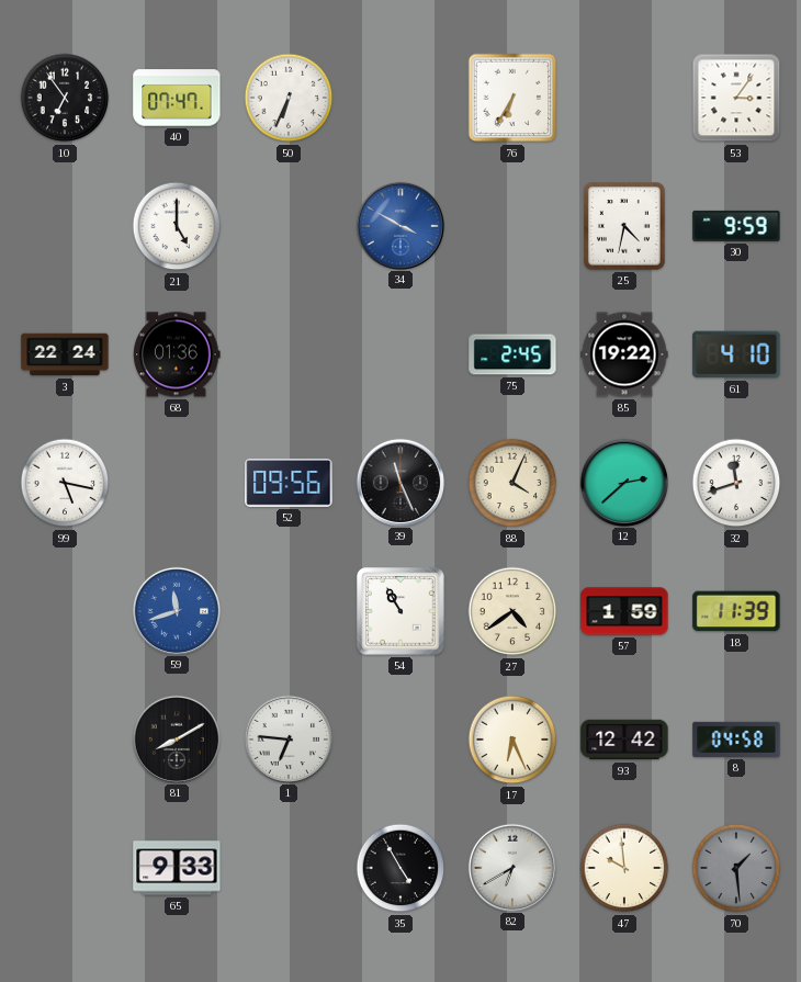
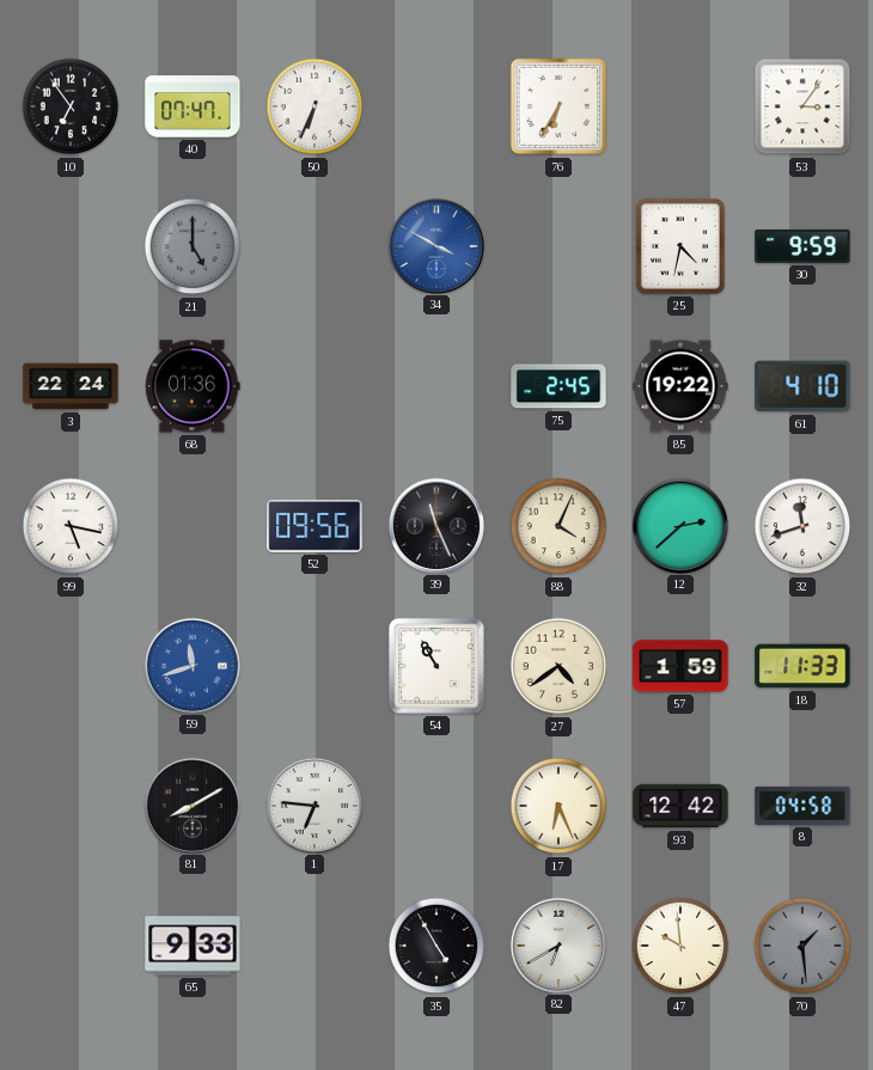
21 dial: white -> grey (193, 246)
18: 11:39 -> 11:33 (802, 666)
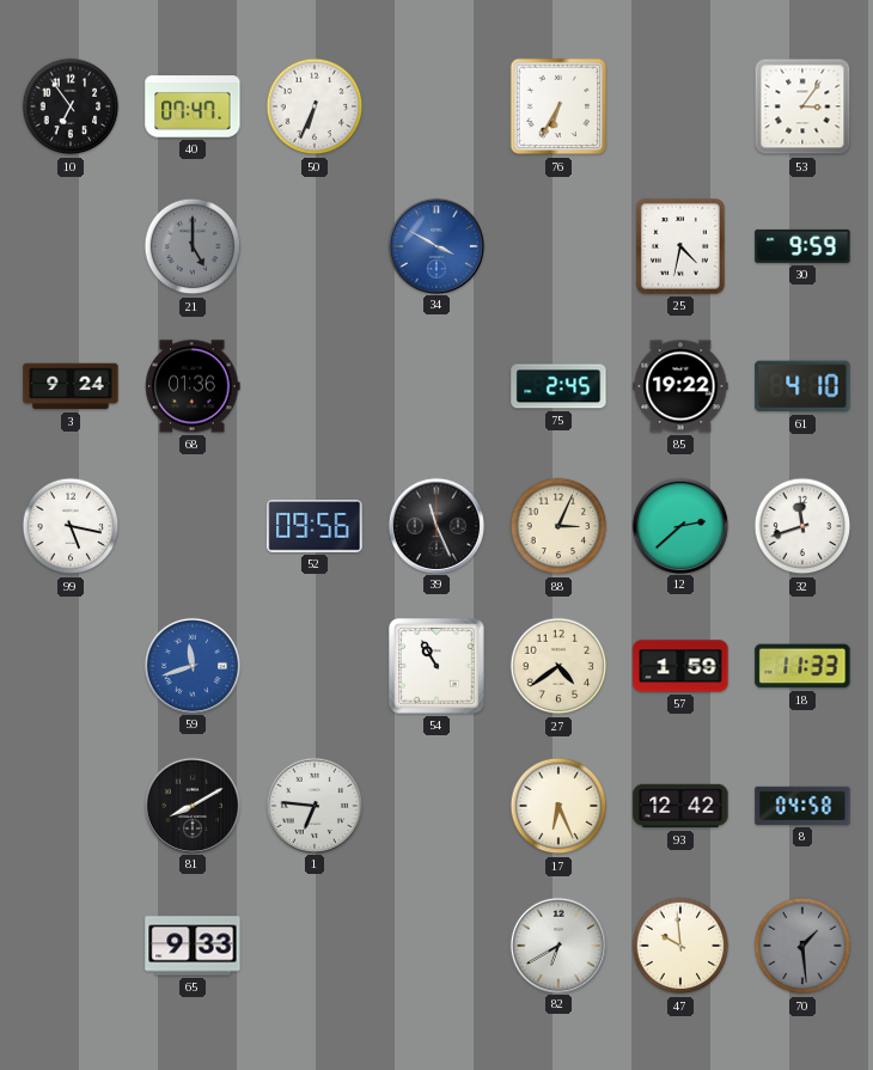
3: 22:24 -> 9:24 (71, 386)
88: 4:04 -> 3:04 (558, 526)
35: 4:55 -> none (436, 946)
